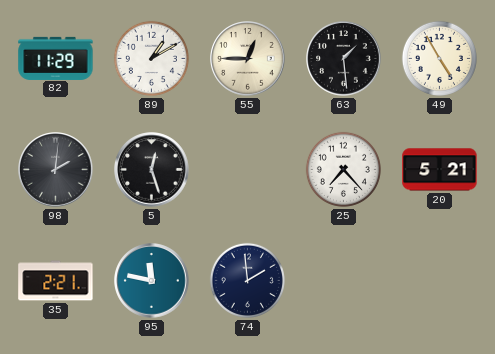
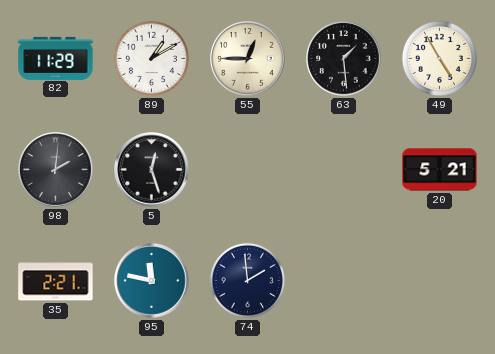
25: 7:23 -> none (343, 169)
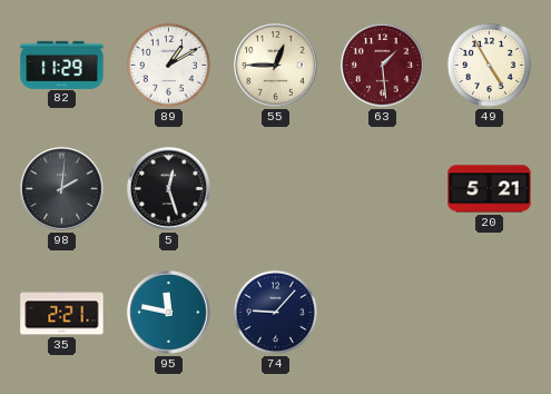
63 dial: black -> burgundy (383, 66)
74: 1:59 -> 9:07 (275, 312)
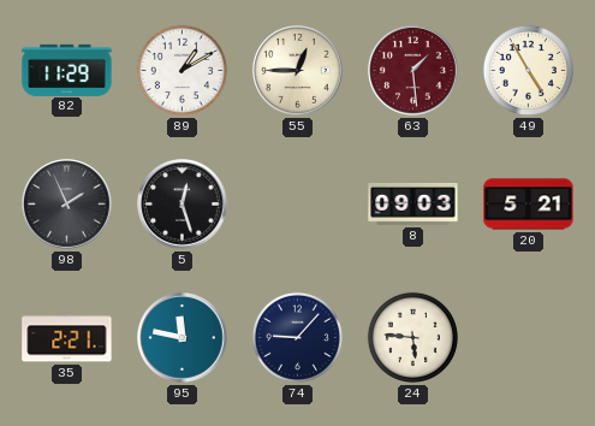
98: 2:01 -> 1:56 (67, 205)
8: none -> 09:03 (413, 205)
24: none -> 5:46 (412, 337)
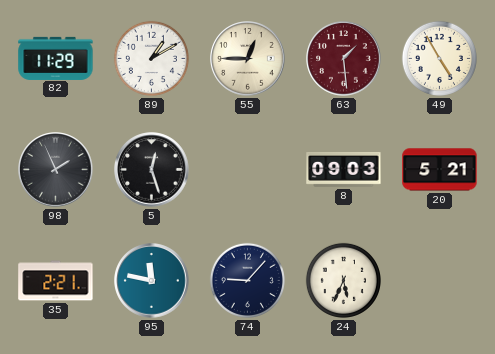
24: 5:46 -> 5:34 (343, 280)
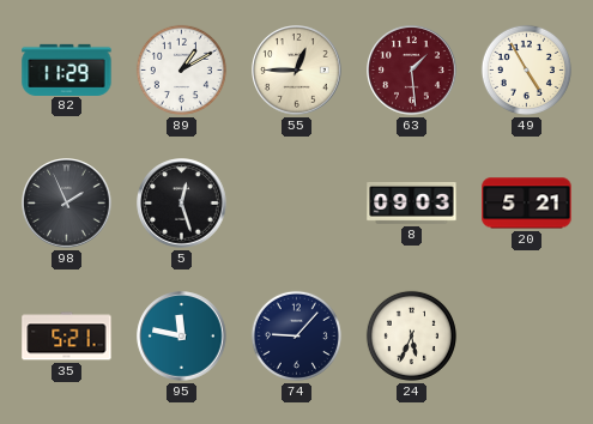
35: 2:21 -> 5:21 (67, 337)
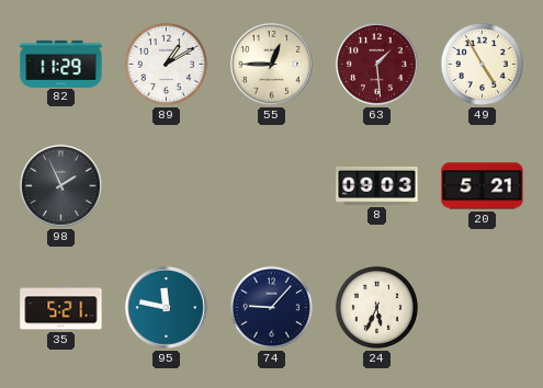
5: 12:27 -> none (182, 204)
